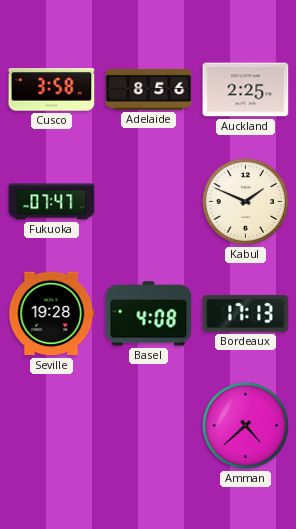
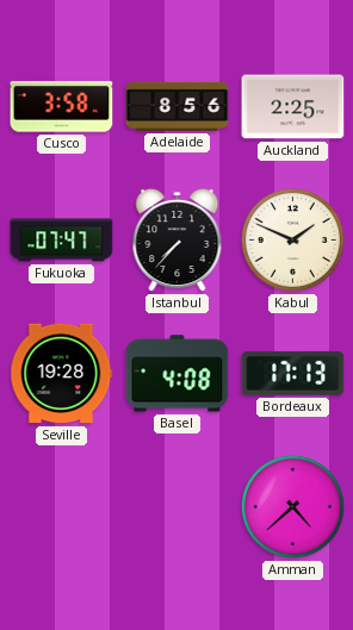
Istanbul: none -> 7:37 (178, 241)
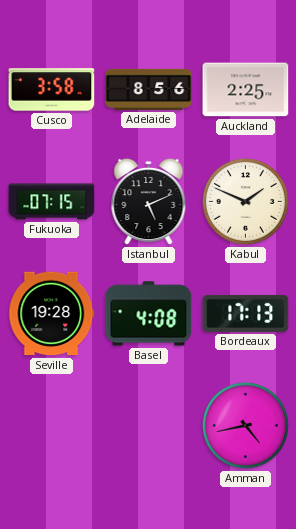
Fukuoka: 07:47 -> 07:15 (52, 202)
Istanbul: 7:37 -> 5:11 (149, 202)
Amman: 4:38 -> 4:43 (245, 425)
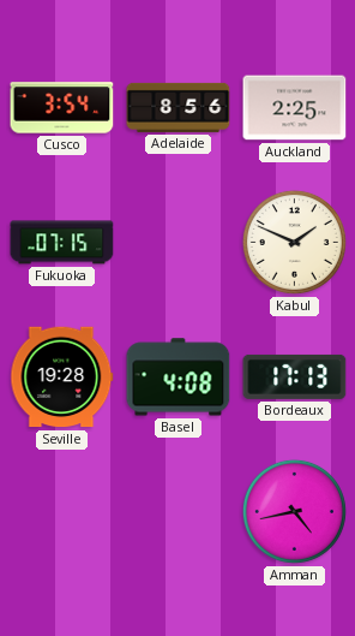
Cusco: 3:58 -> 3:54 (62, 108)
Istanbul: 5:11 -> none (149, 202)
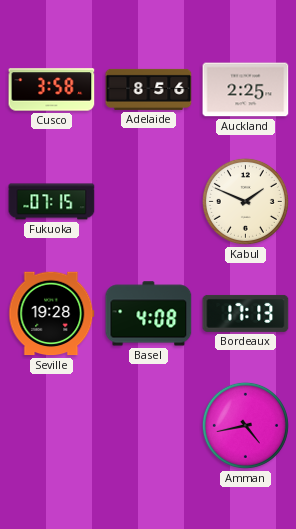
Cusco: 3:54 -> 3:58 (52, 90)
